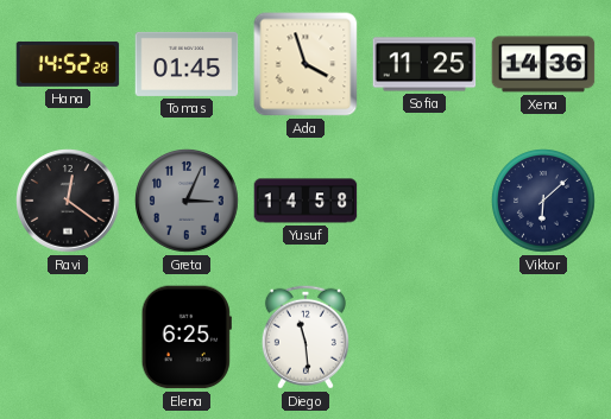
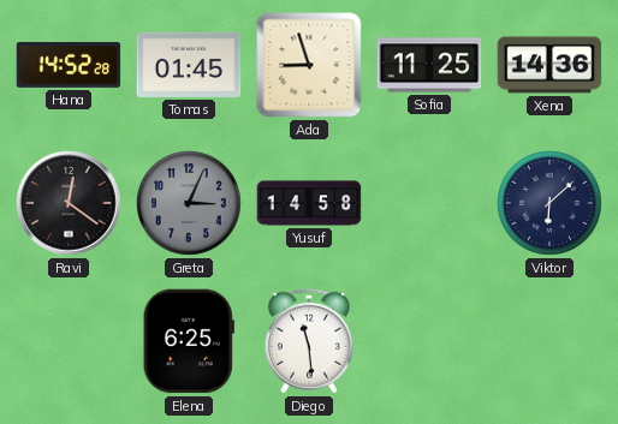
Ada: 3:57 -> 8:57 (309, 65)
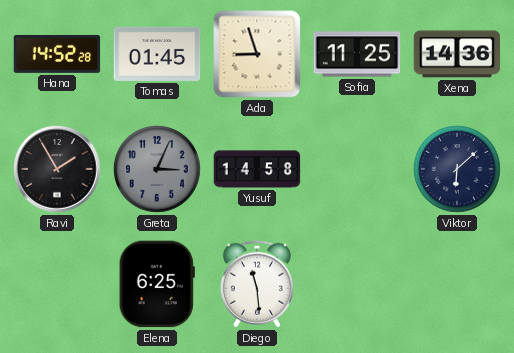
Ravi: 12:21 -> 1:55 (57, 169)
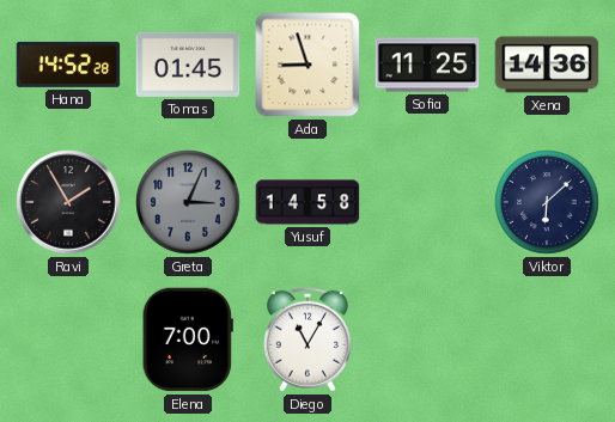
Elena: 6:25 -> 7:00 (188, 340)
Diego: 11:29 -> 11:05 (307, 340)
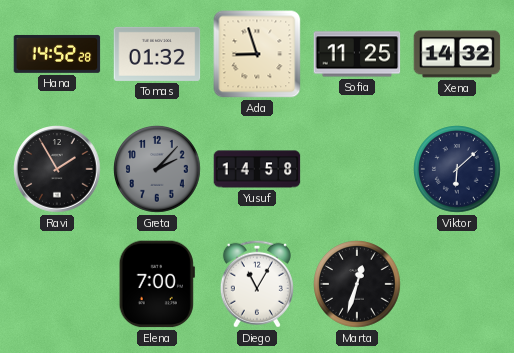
Tomas: 01:45 -> 01:32 (157, 54)
Xena: 14:36 -> 14:32 (457, 54)
Greta: 3:04 -> 2:07 (157, 169)
Marta: none -> 12:33 (357, 284)
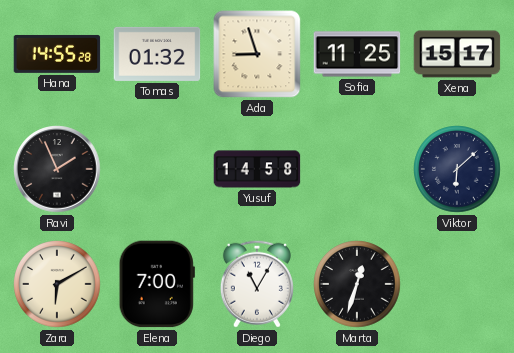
Hana: 14:52 -> 14:55 (57, 54)
Xena: 14:32 -> 15:17 (457, 54)
Ravi: 1:55 -> 1:56 (57, 169)
Greta: 2:07 -> none (157, 169)
Zara: none -> 6:10 (57, 284)
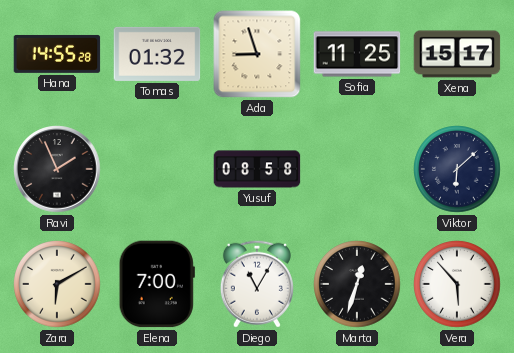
Yusuf: 14:58 -> 08:58 (257, 169)
Vera: none -> 5:53 (457, 284)
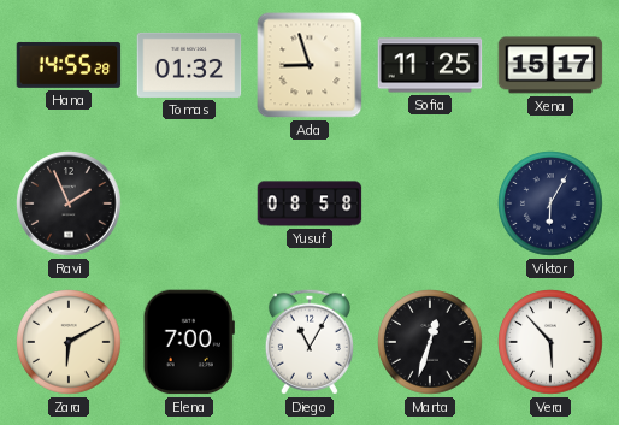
Viktor: 6:08 -> 6:05 (550, 203)
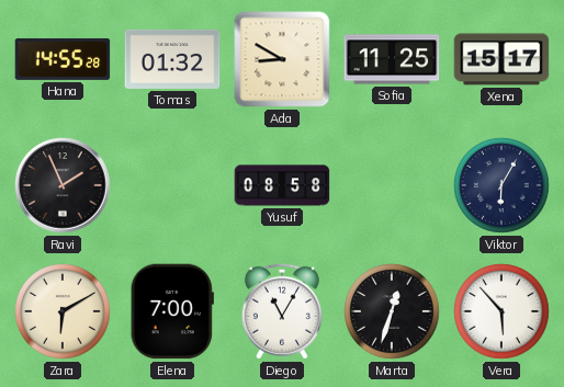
Ada: 8:57 -> 8:50 (282, 59)
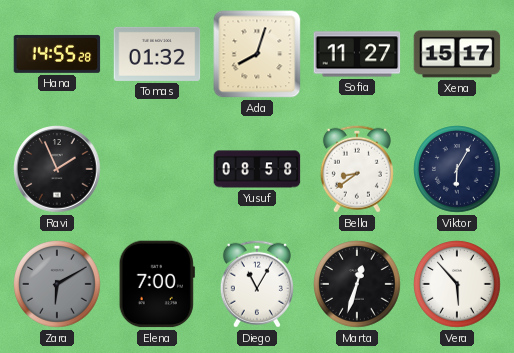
Ada: 8:50 -> 8:03 (257, 54)
Sofia: 11:25 -> 11:27 (357, 54)
Bella: none -> 8:39 (357, 169)
Zara dial: cream -> grey (57, 284)
